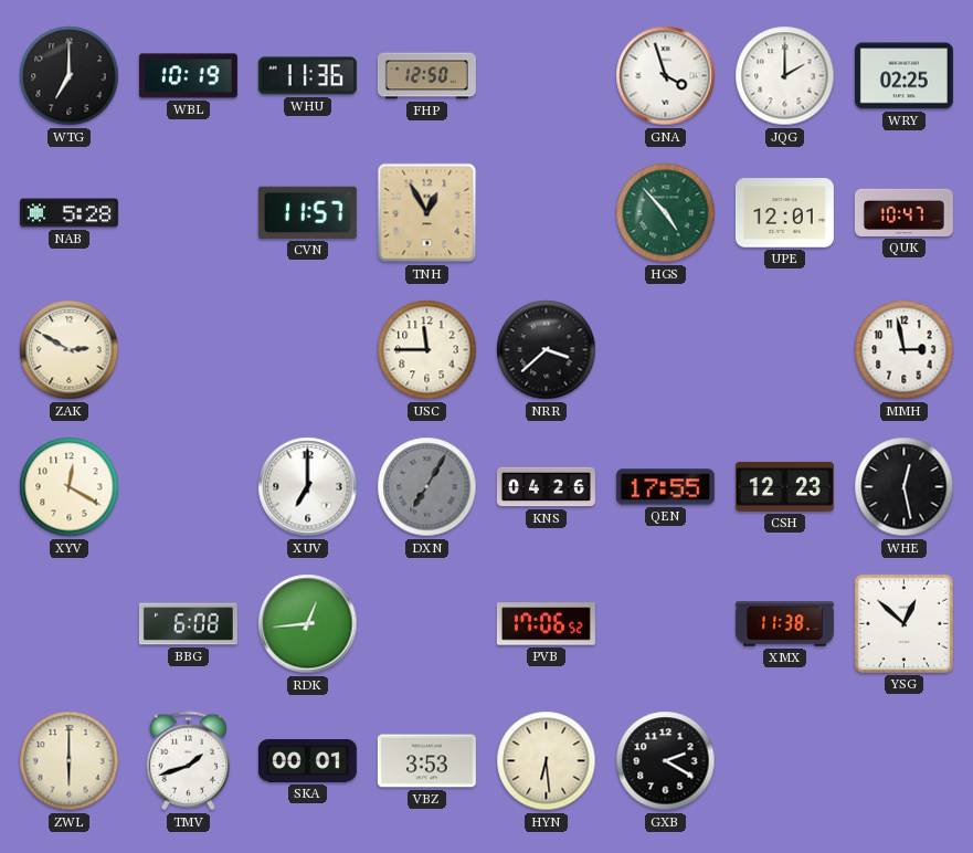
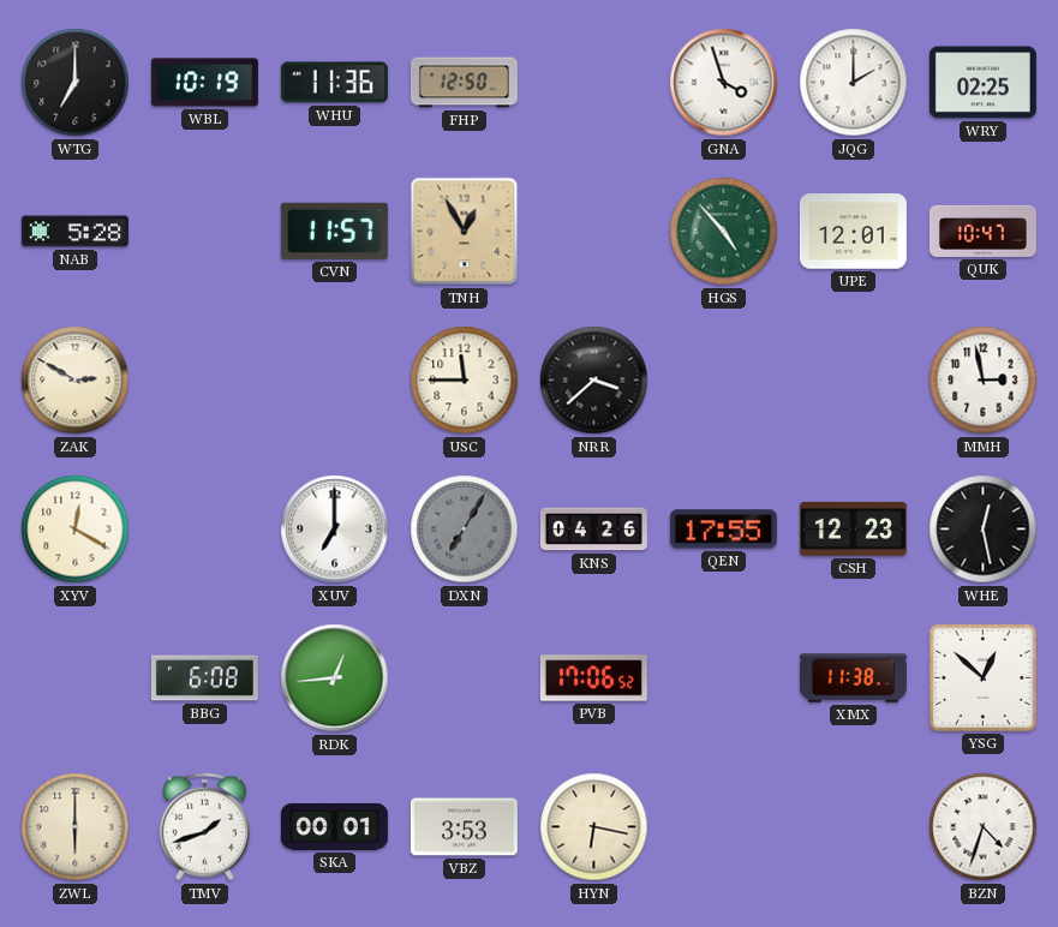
HYN: 6:29 -> 6:17 (594, 827)
GXB: 2:20 -> none (666, 761)
BZN: none -> 4:33 (984, 827)
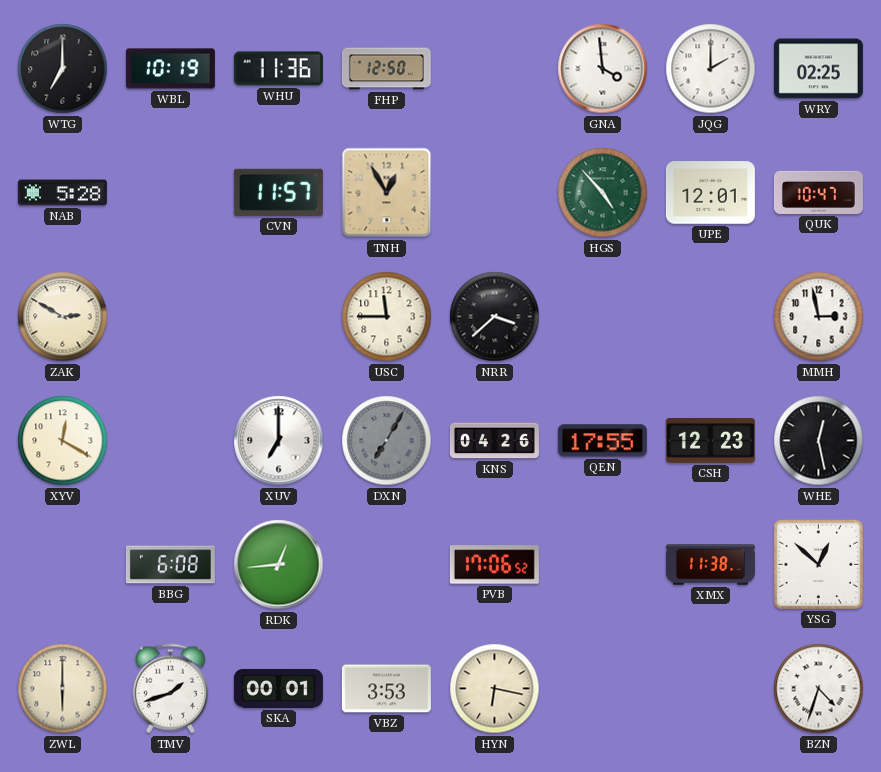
GNA: 3:57 -> 3:59 (603, 69)
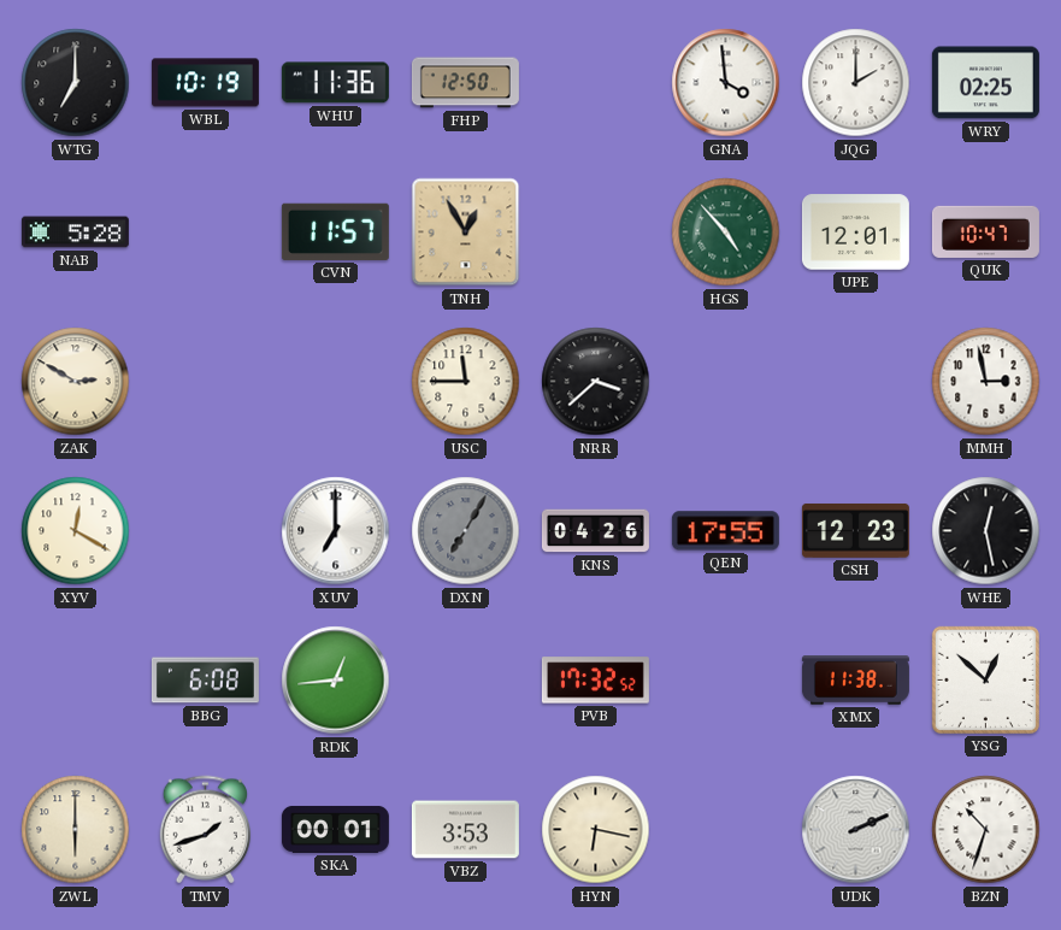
PVB: 17:06 -> 17:32 (595, 681)
UDK: none -> 2:11 (856, 830)
BZN: 4:33 -> 10:33 (986, 830)
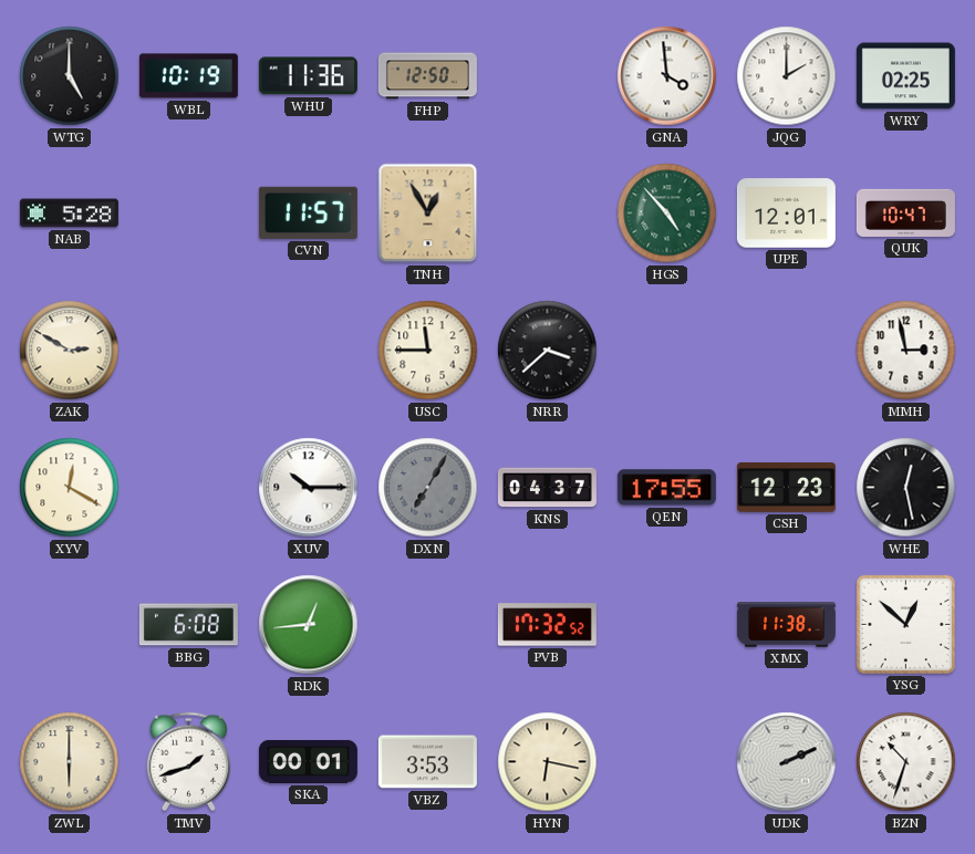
WTG: 7:00 -> 5:00 (70, 76)
XUV: 7:00 -> 10:15 (309, 488)
KNS: 04:26 -> 04:37 (547, 488)
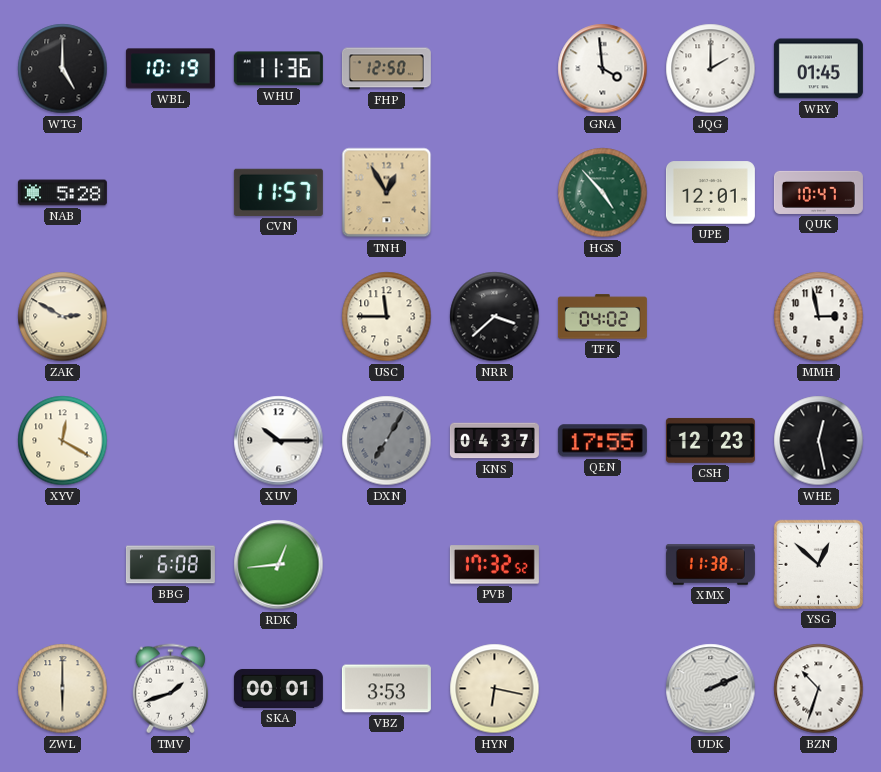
WRY: 02:25 -> 01:45 (818, 69)
TFK: none -> 04:02 (602, 317)
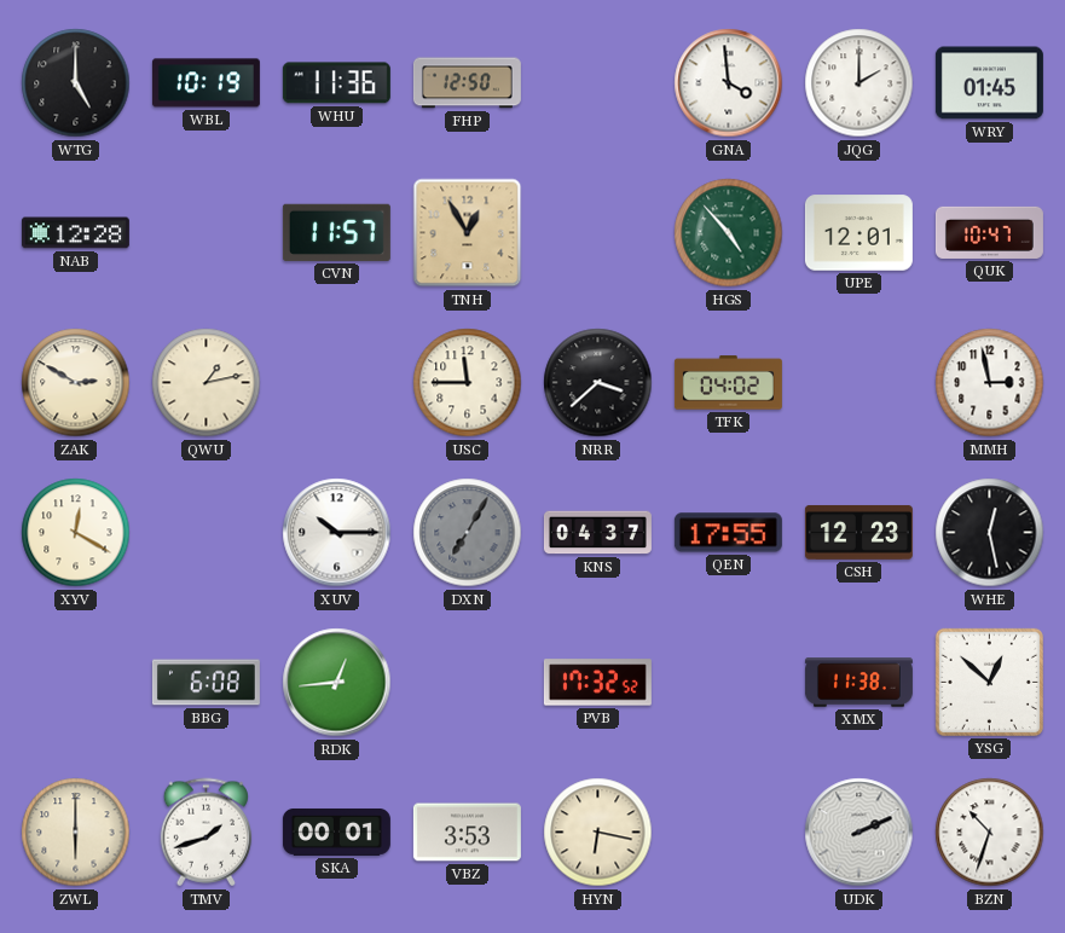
NAB: 5:28 -> 12:28 (75, 233)
QWU: none -> 1:13 (207, 383)
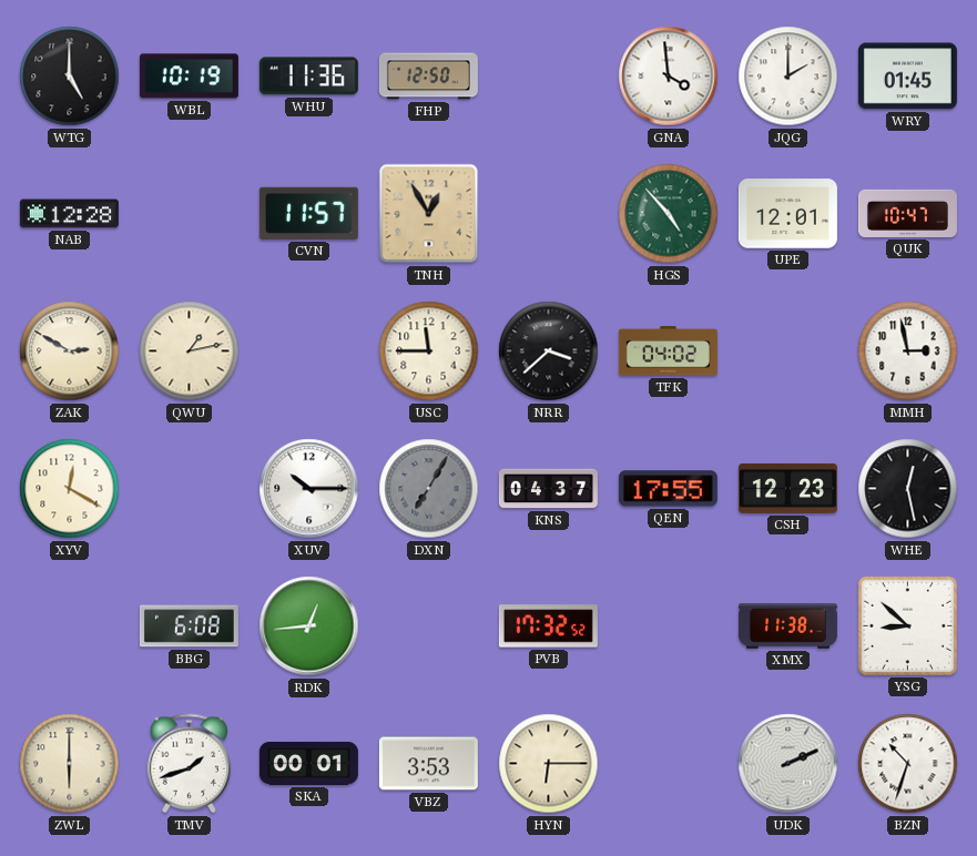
YSG: 12:52 -> 8:52 (907, 625)
HYN: 6:17 -> 6:15 (549, 764)
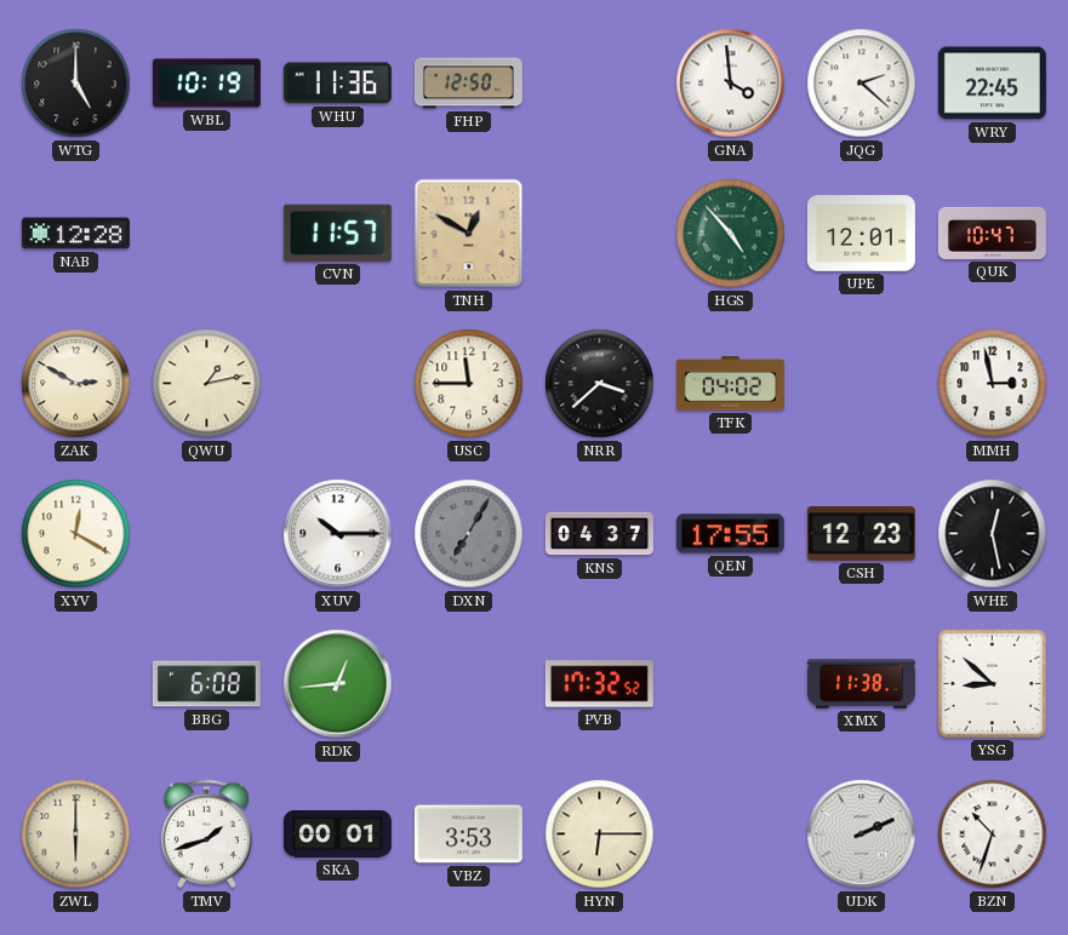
JQG: 2:00 -> 2:22 (862, 84)
WRY: 01:45 -> 22:45 (992, 84)
TNH: 12:55 -> 12:50 (469, 234)
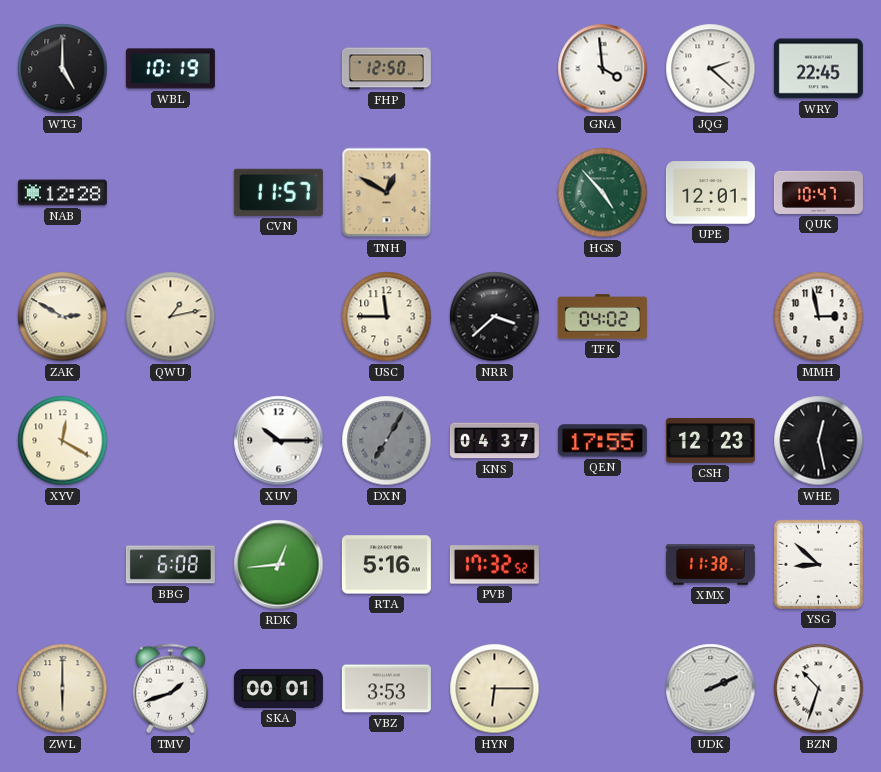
WHU: 11:36 -> none (337, 84)
RTA: none -> 5:16 (386, 565)
